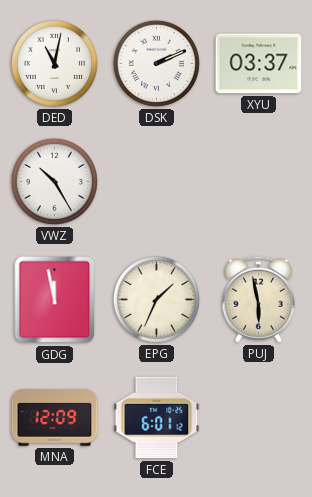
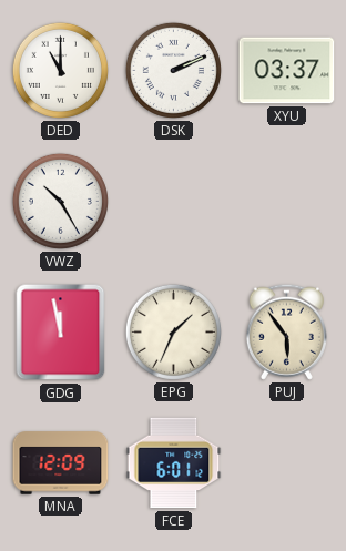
DED: 11:02 -> 11:00 (60, 70)
PUJ: 5:58 -> 5:54 (286, 331)
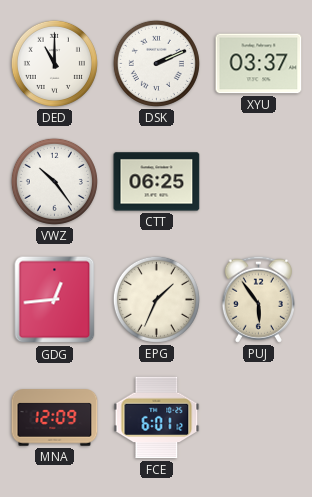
VWZ: 10:25 -> 10:24 (54, 181)
CTT: none -> 06:25 (157, 182)
GDG: 11:58 -> 12:44 (55, 300)
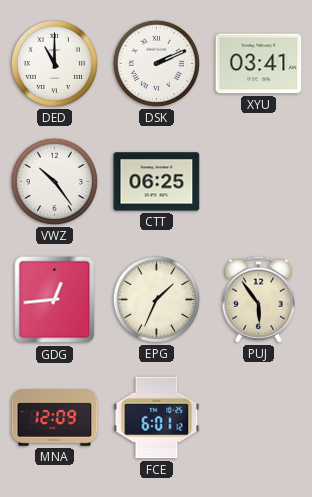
XYU: 03:37 -> 03:41 (259, 64)
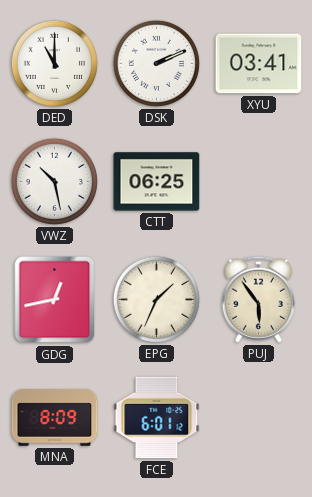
VWZ: 10:24 -> 10:28 (54, 181)
GDG: 12:44 -> 12:43 (55, 300)
MNA: 12:09 -> 8:09 (55, 418)
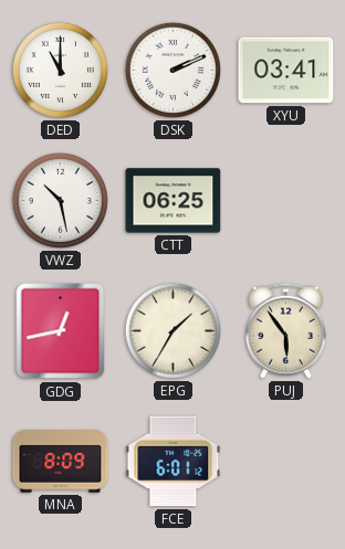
EPG: 1:34 -> 1:35 (172, 330)
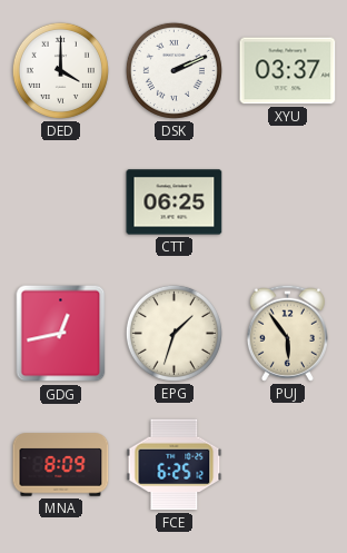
DED: 11:00 -> 4:00 (60, 70)
XYU: 03:41 -> 03:37 (288, 71)
VWZ: 10:28 -> none (60, 200)
EPG: 1:35 -> 1:33 (173, 333)
FCE: 6:01 -> 6:25 (175, 465)
